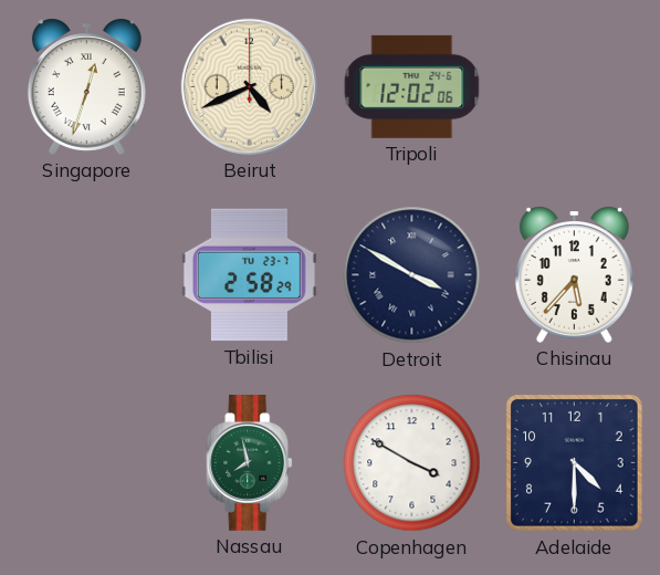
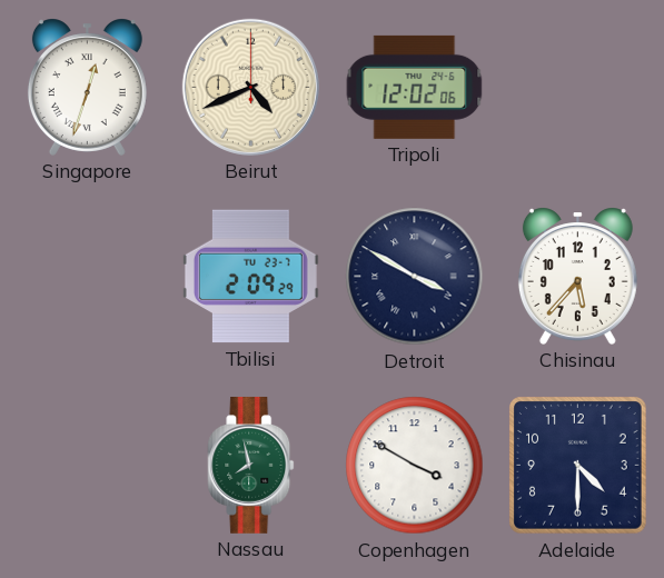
Tbilisi: 2:58 -> 2:09 (250, 277)
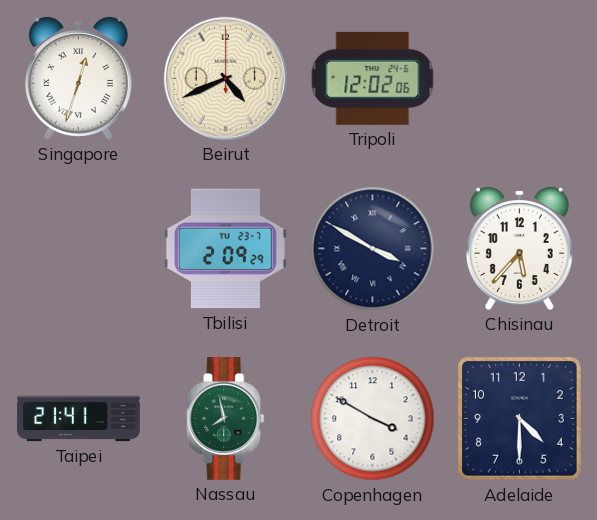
Taipei: none -> 21:41 (79, 419)
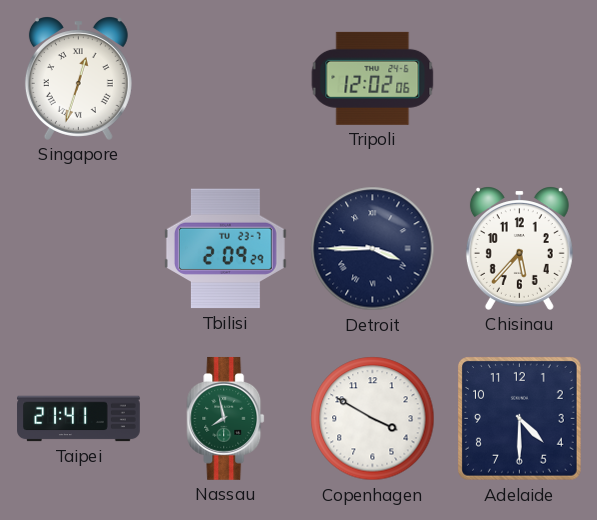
Beirut: 4:41 -> none (225, 78)
Detroit: 3:50 -> 3:45 (373, 249)
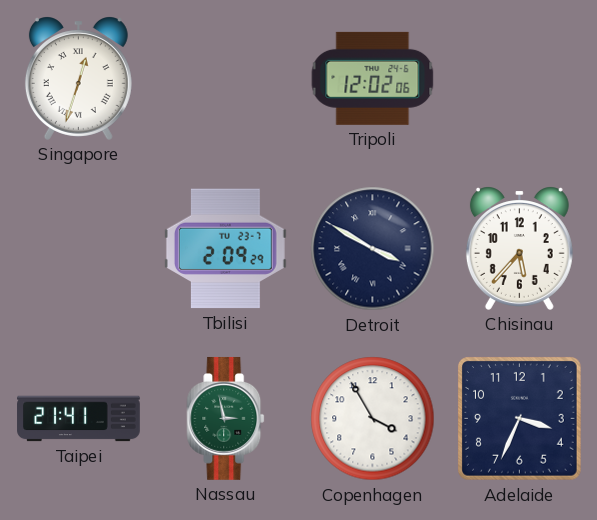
Detroit: 3:45 -> 3:50 (373, 249)
Nassau: 7:58 -> 2:58 (226, 418)
Copenhagen: 3:50 -> 3:55 (373, 419)
Adelaide: 4:30 -> 3:34 (520, 419)
